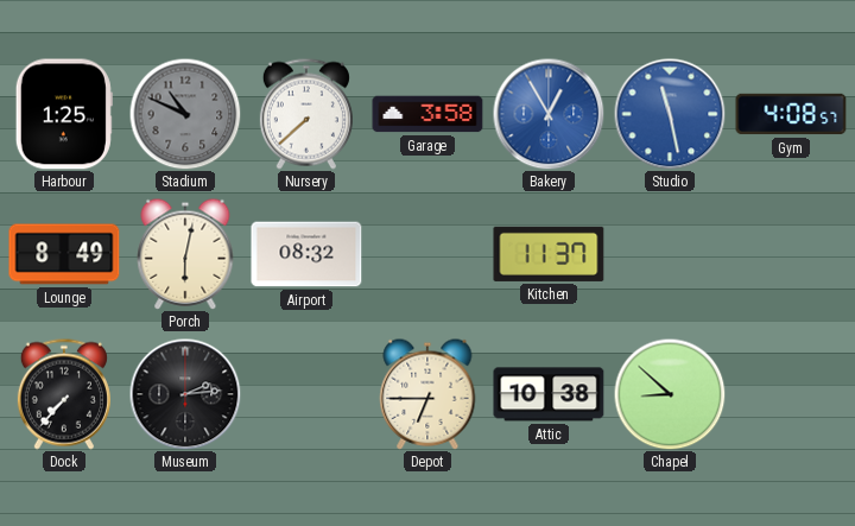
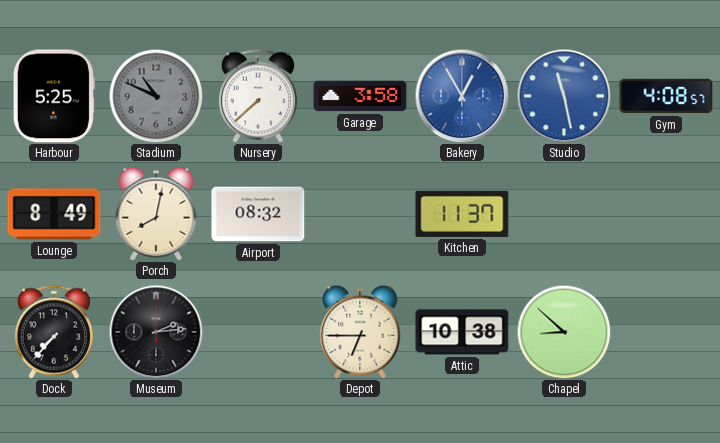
Harbour: 1:25 -> 5:25 (54, 96)
Porch: 6:02 -> 8:02 (156, 214)
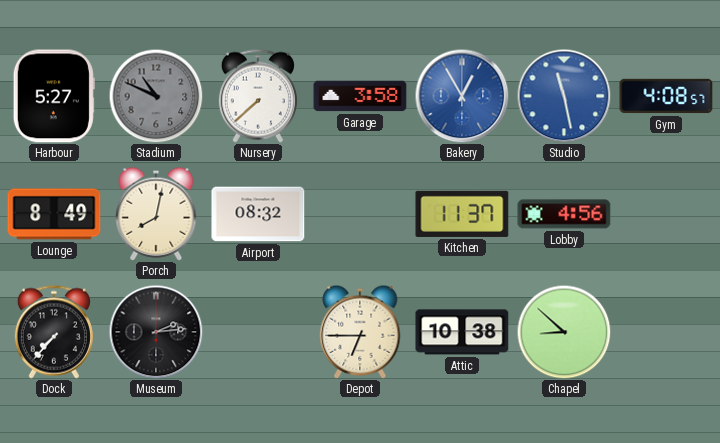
Harbour: 5:25 -> 5:27 (54, 96)
Lobby: none -> 4:56 (564, 214)
